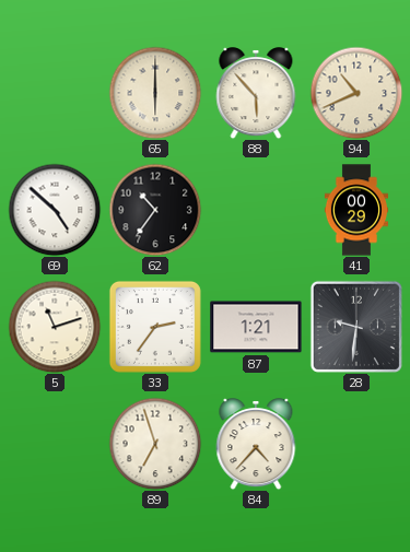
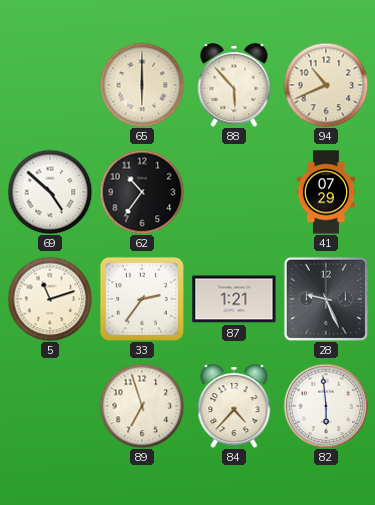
41: 00:29 -> 07:29 (326, 192)
28: 9:31 -> 9:26 (326, 299)
82: none -> 5:59 (326, 406)
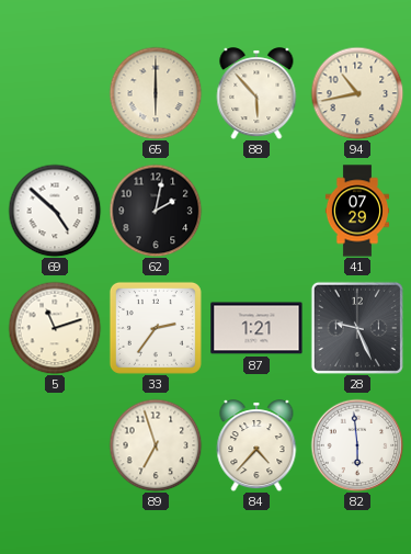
94: 10:41 -> 10:43 (357, 93)
62: 10:36 -> 2:02 (156, 211)
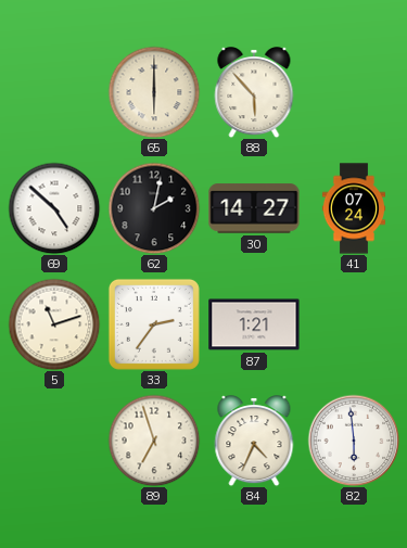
94: 10:43 -> none (357, 93)
30: none -> 14:27 (254, 208)
41: 07:29 -> 07:24 (354, 208)
28: 9:26 -> none (357, 328)
84: 4:37 -> 4:34 (254, 441)
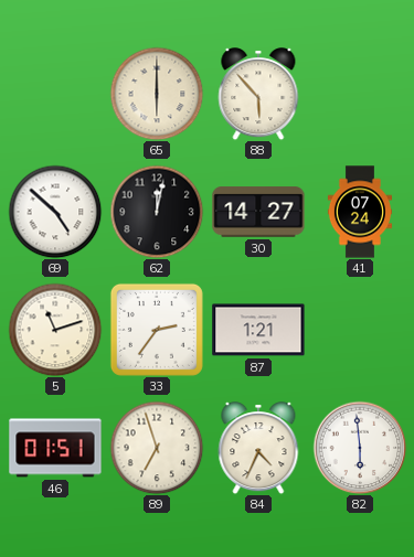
62: 2:02 -> 12:02 (157, 212)
46: none -> 01:51 (55, 448)
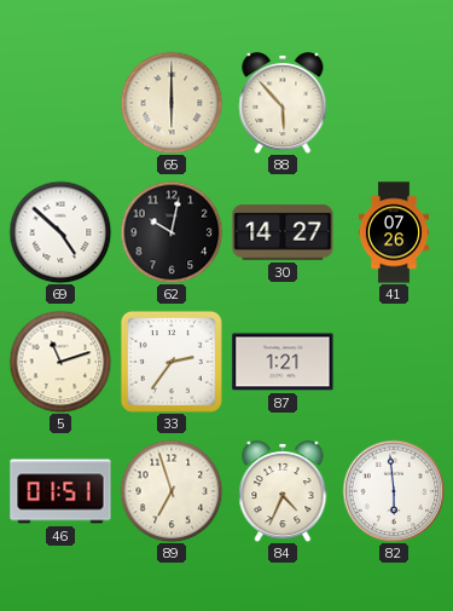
62: 12:02 -> 10:02 (172, 232)
41: 07:24 -> 07:26 (394, 232)
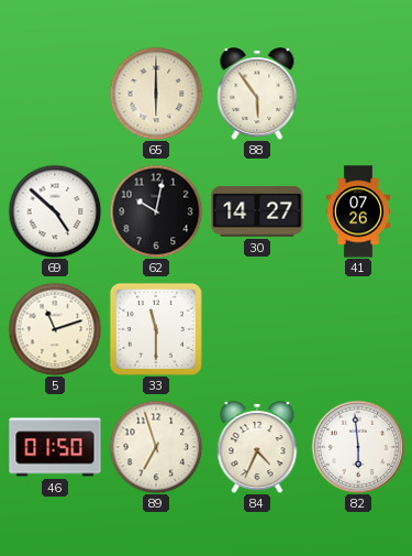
88: 5:53 -> 5:54 (257, 94)
33: 2:36 -> 11:30 (156, 329)
87: 1:21 -> none (283, 362)
46: 01:51 -> 01:50 (55, 447)
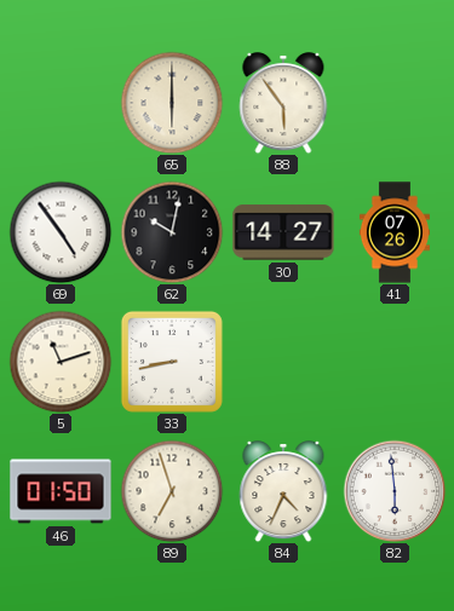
69: 4:52 -> 4:54 (61, 232)
33: 11:30 -> 8:43 (172, 362)
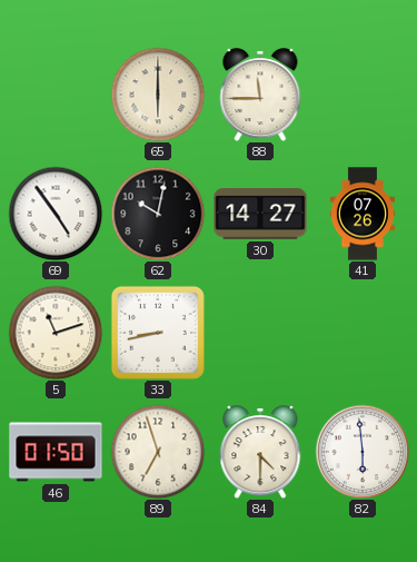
88: 5:54 -> 11:45 (260, 95)
84: 4:34 -> 4:30 (260, 452)
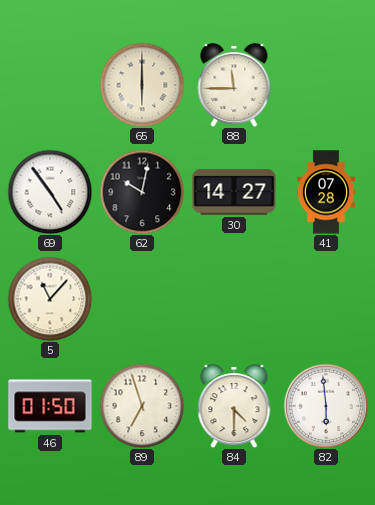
41: 07:26 -> 07:28 (326, 192)
5: 11:12 -> 11:07 (50, 299)
33: 8:43 -> none (158, 333)
